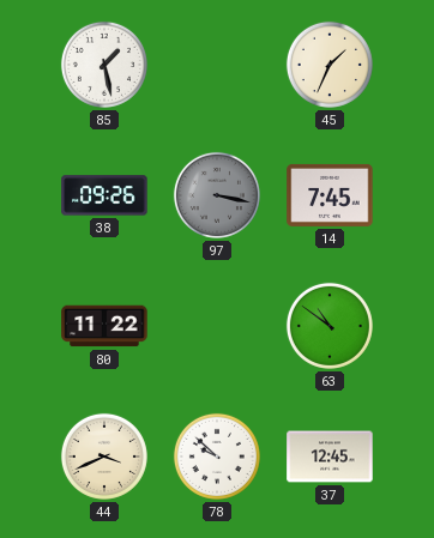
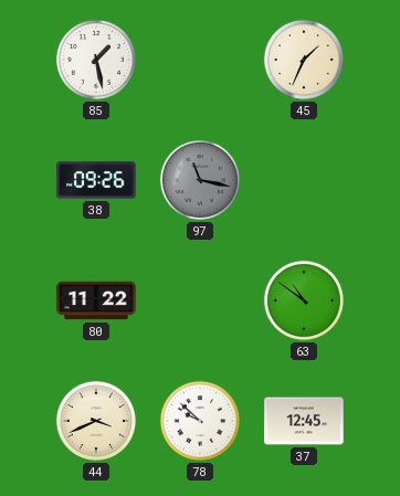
97: 3:17 -> 11:17 (200, 180)
14: 7:45 -> none (330, 195)
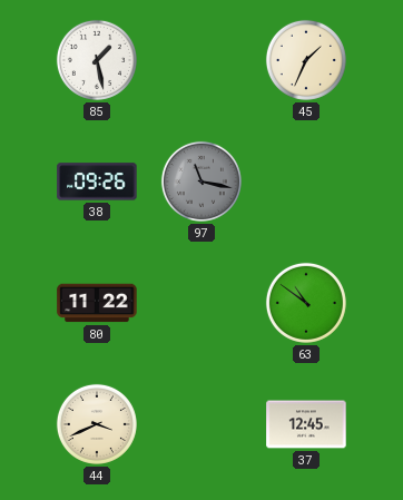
78: 9:52 -> none (200, 421)
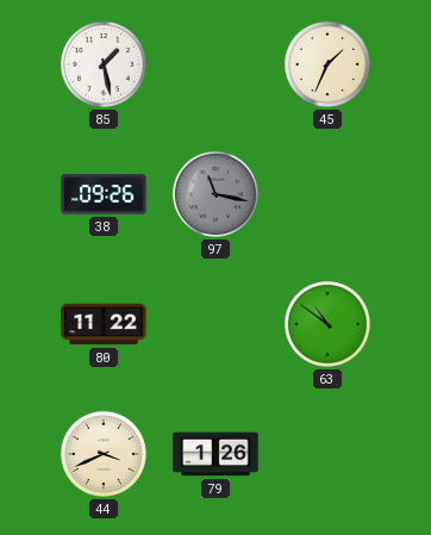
79: none -> 1:26 (215, 454)
37: 12:45 -> none (306, 424)
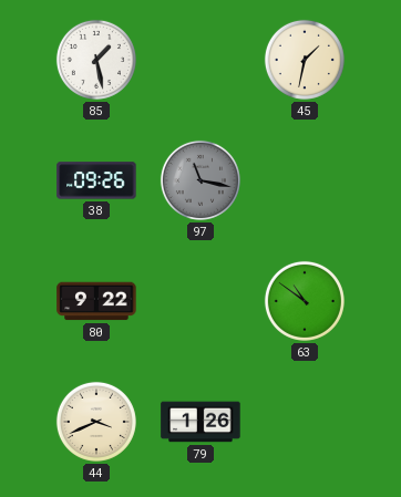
45: 1:34 -> 1:32 (305, 60)
80: 11:22 -> 9:22 (96, 301)
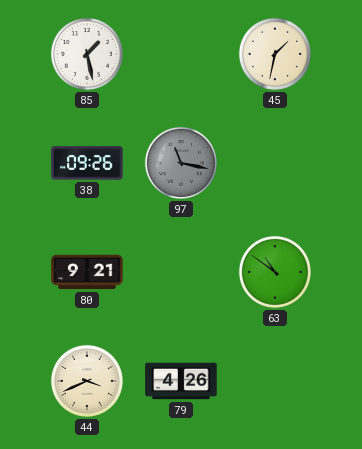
80: 9:22 -> 9:21 (87, 272)
79: 1:26 -> 4:26 (181, 381)
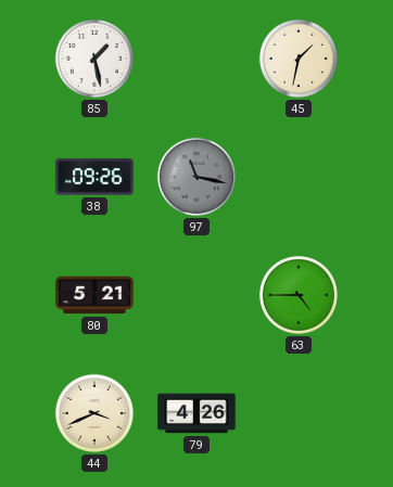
80: 9:21 -> 5:21 (94, 295)
63: 10:51 -> 4:45 (299, 295)
